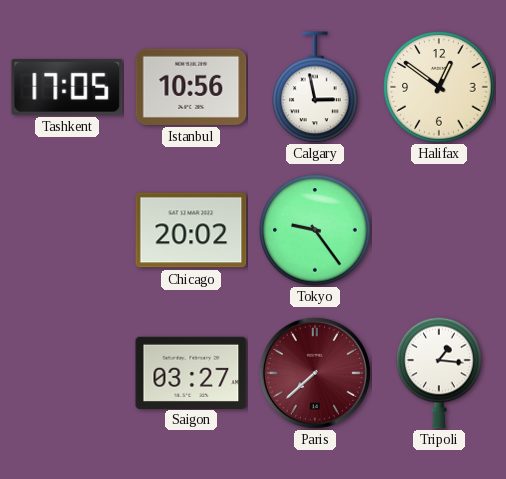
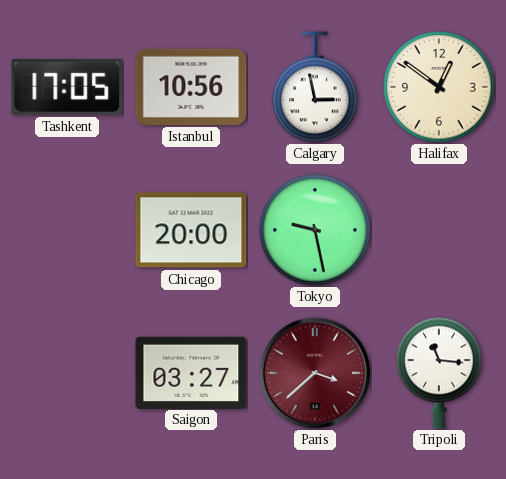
Chicago: 20:02 -> 20:00 (191, 230)
Tokyo: 9:24 -> 9:28 (315, 230)
Paris: 7:38 -> 3:38 (315, 373)
Tripoli: 1:16 -> 11:16 (439, 373)
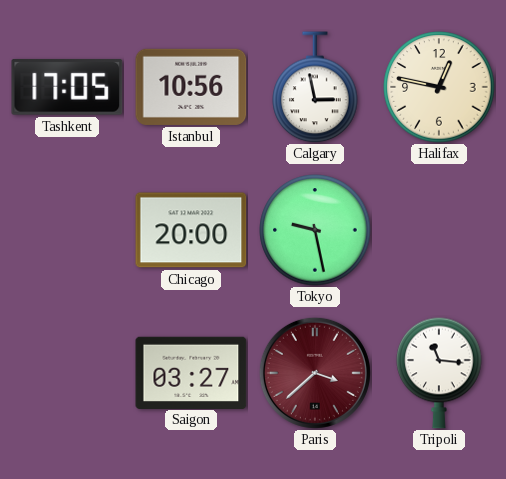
Halifax: 12:51 -> 12:47 (439, 87)
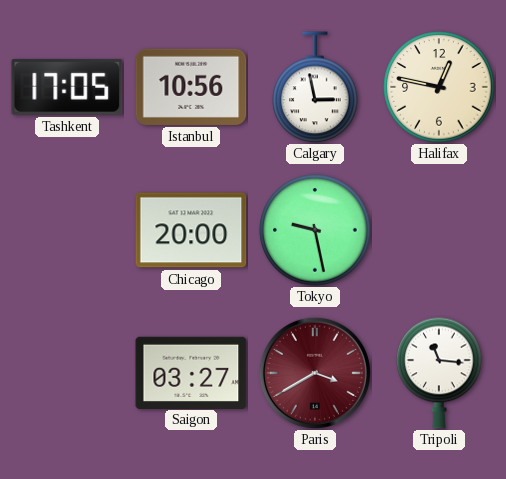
Paris: 3:38 -> 3:40 (315, 373)
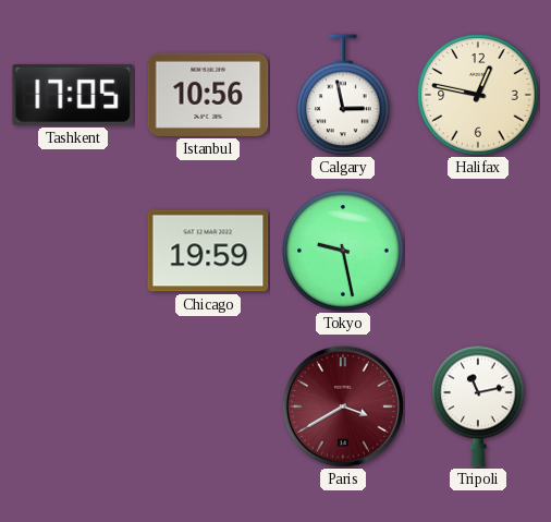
Chicago: 20:00 -> 19:59 (208, 251)
Saigon: 03:27 -> none (191, 372)
Tripoli: 11:16 -> 11:13 (478, 406)
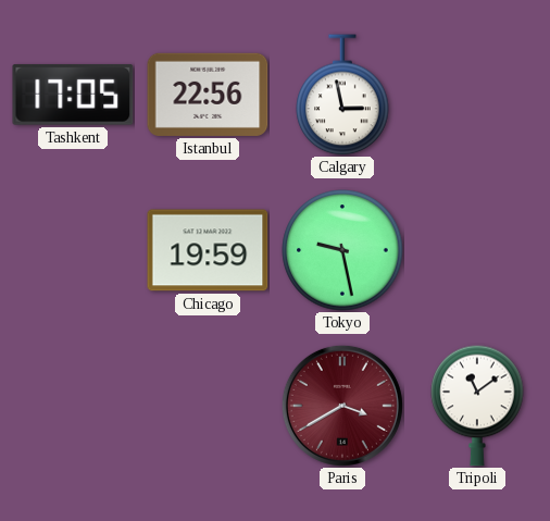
Istanbul: 10:56 -> 22:56 (208, 95)
Halifax: 12:47 -> none (478, 95)
Tripoli: 11:13 -> 11:09 (477, 406)
